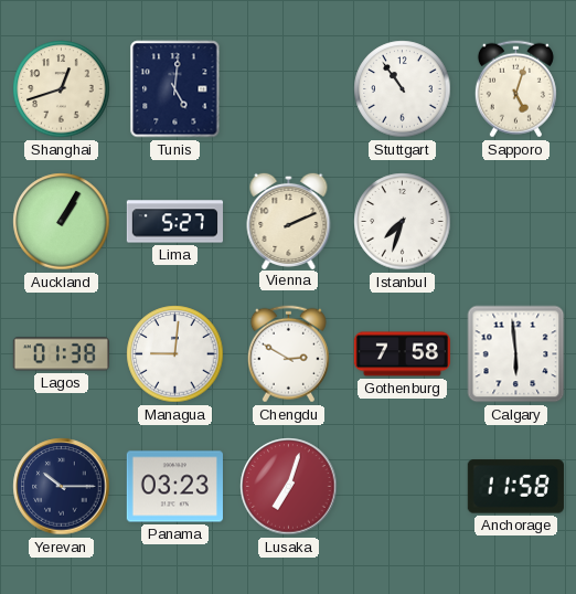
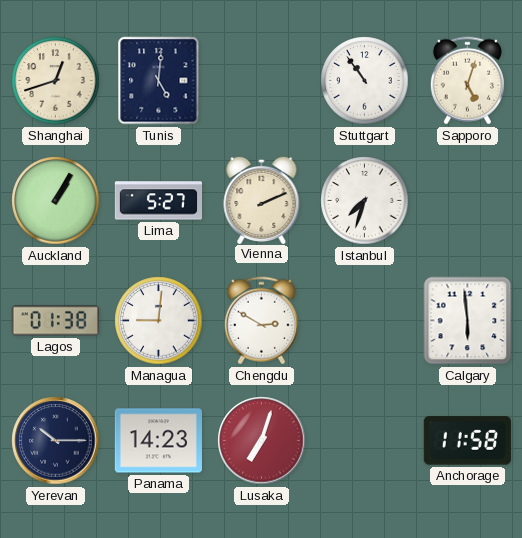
Gothenburg: 7:58 -> none (402, 354)
Panama: 03:23 -> 14:23 (158, 441)
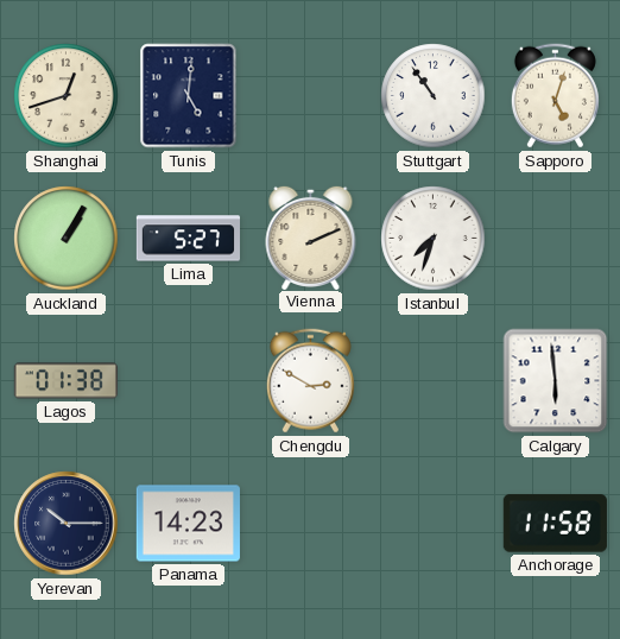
Managua: 9:01 -> none (159, 321)
Lusaka: 7:03 -> none (262, 441)
